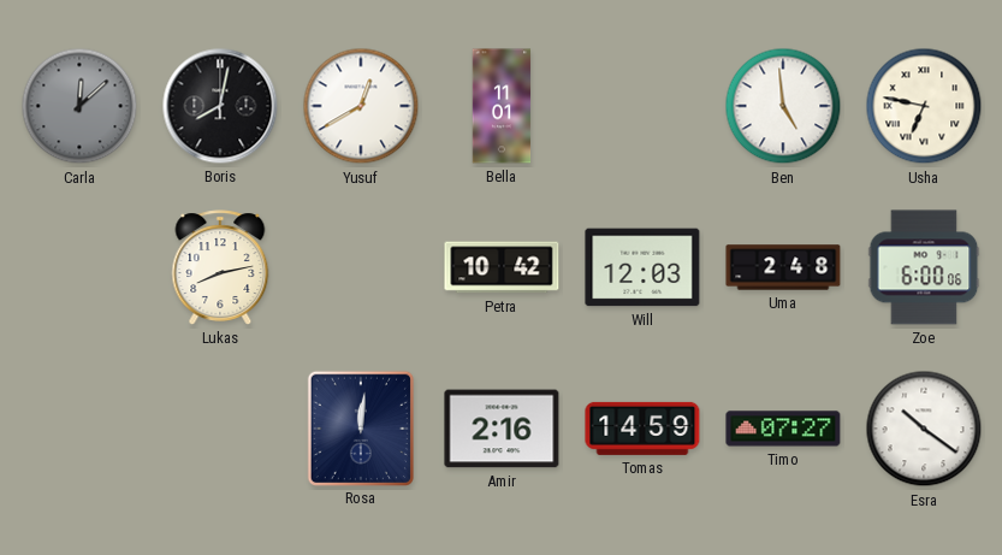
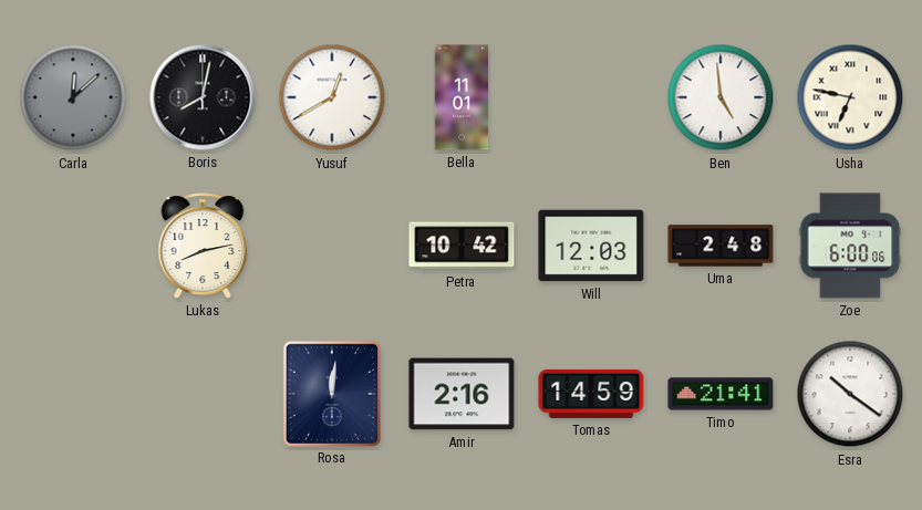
Timo: 07:27 -> 21:41 (721, 394)
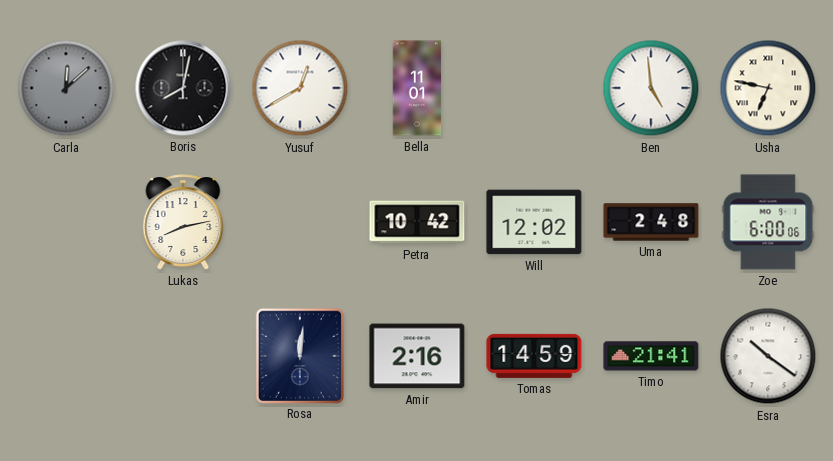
Will: 12:03 -> 12:02 (534, 222)
